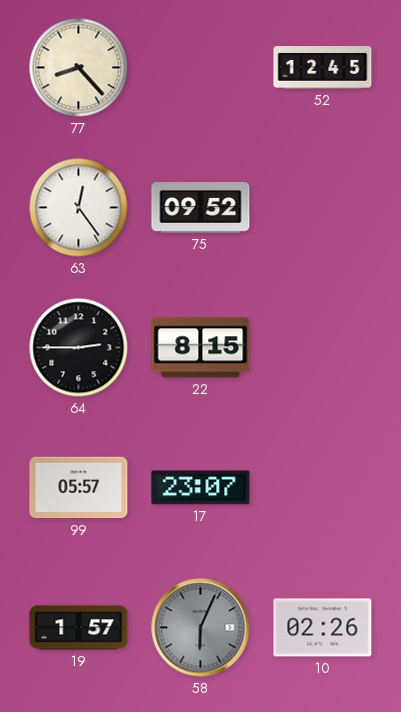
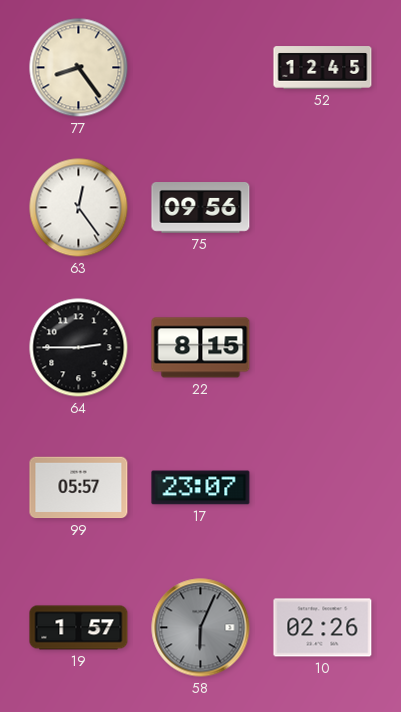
77: 8:23 -> 8:24 (79, 68)
75: 09:52 -> 09:56 (201, 208)
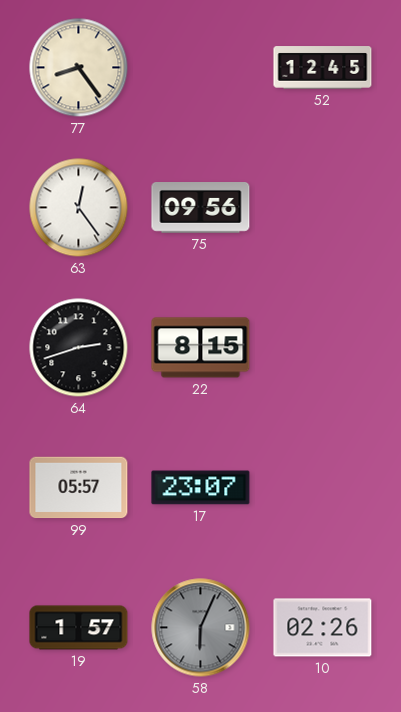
64: 2:45 -> 2:42 (79, 348)
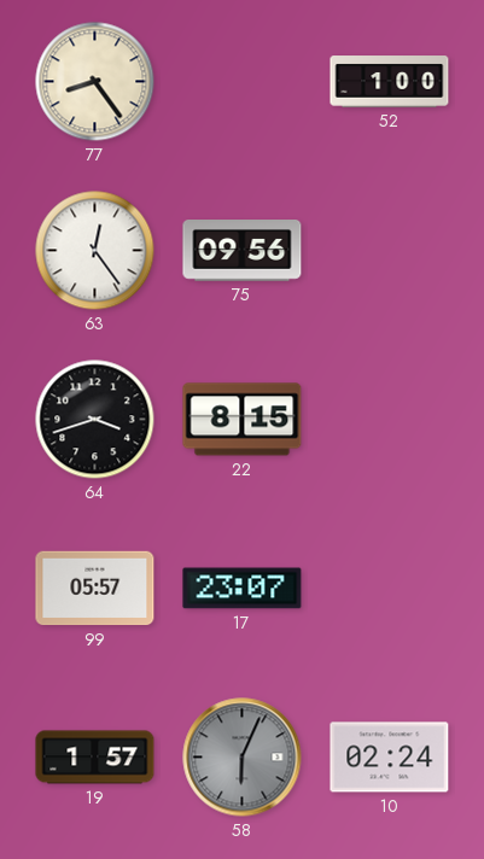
52: 12:45 -> 1:00 (390, 82)
64: 2:42 -> 3:42 (95, 420)
10: 02:26 -> 02:24 (390, 758)
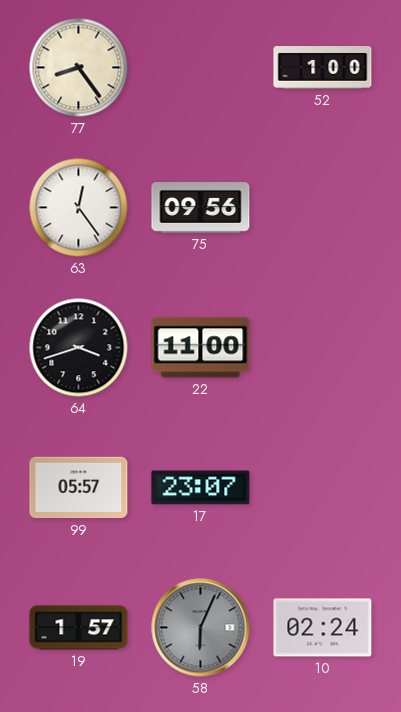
22: 8:15 -> 11:00 (201, 348)
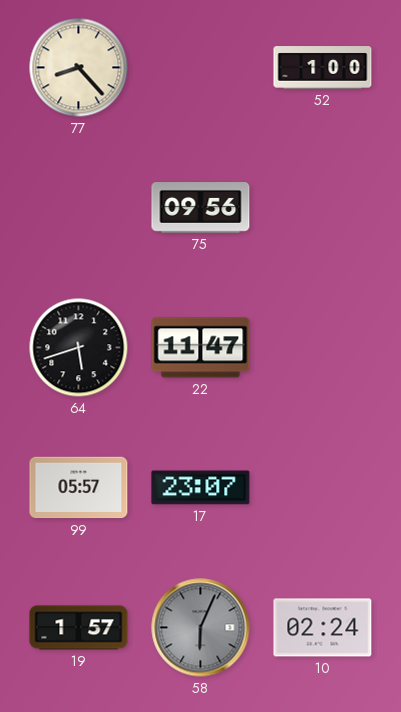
77: 8:24 -> 8:23 (79, 68)
63: 12:24 -> none (79, 208)
64: 3:42 -> 5:42 (79, 348)
22: 11:00 -> 11:47 (201, 348)
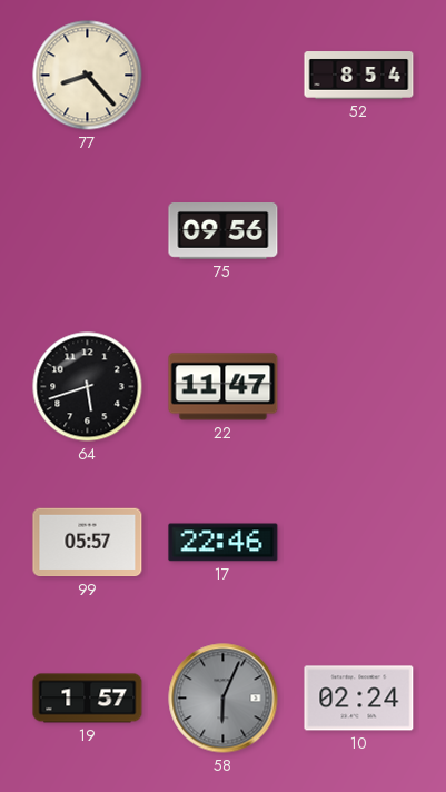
52: 1:00 -> 8:54 (359, 76)
17: 23:07 -> 22:46 (224, 543)
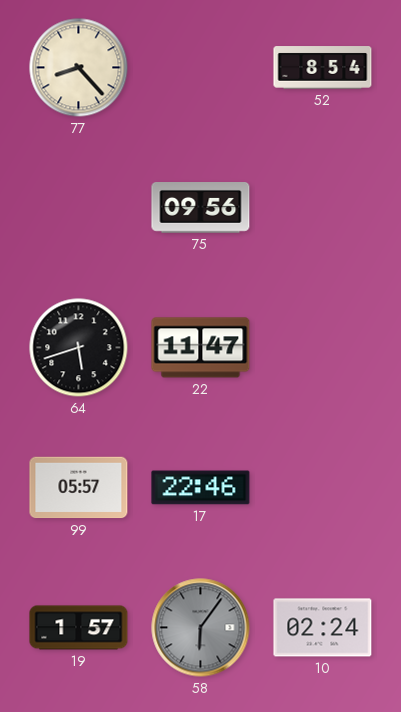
58: 6:04 -> 6:06 (201, 628)
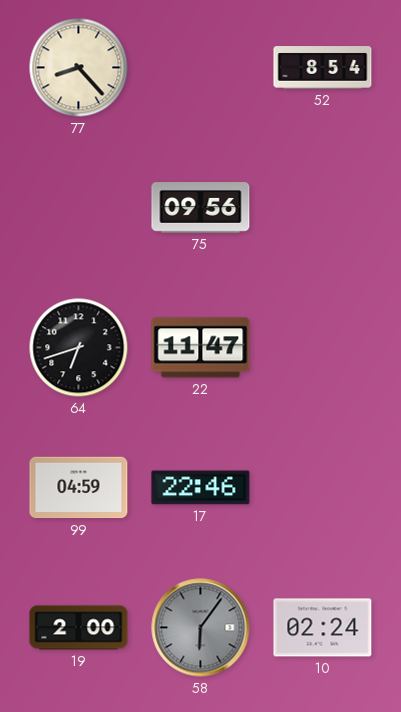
64: 5:42 -> 6:42 (79, 348)
99: 05:57 -> 04:59 (79, 488)
19: 1:57 -> 2:00 (79, 628)
